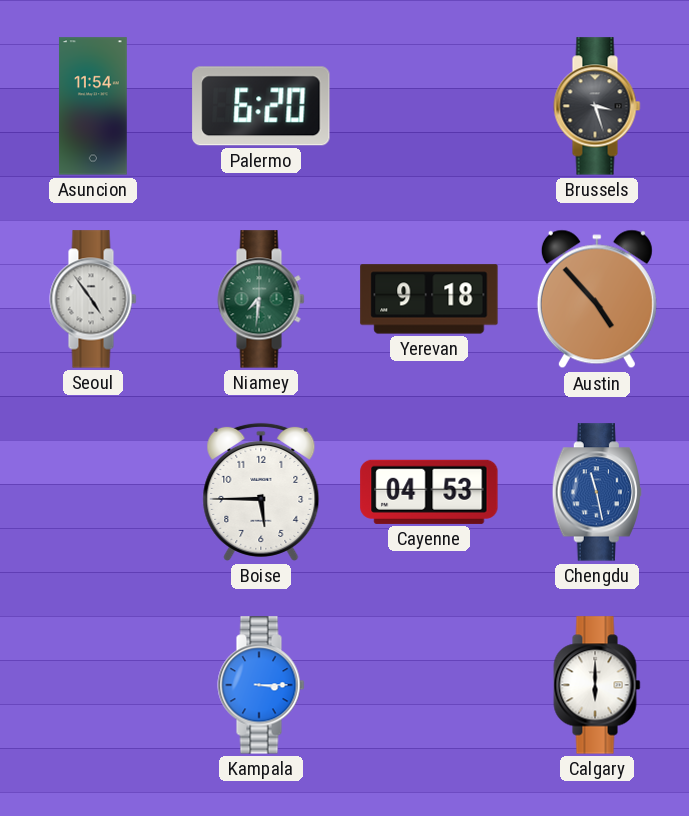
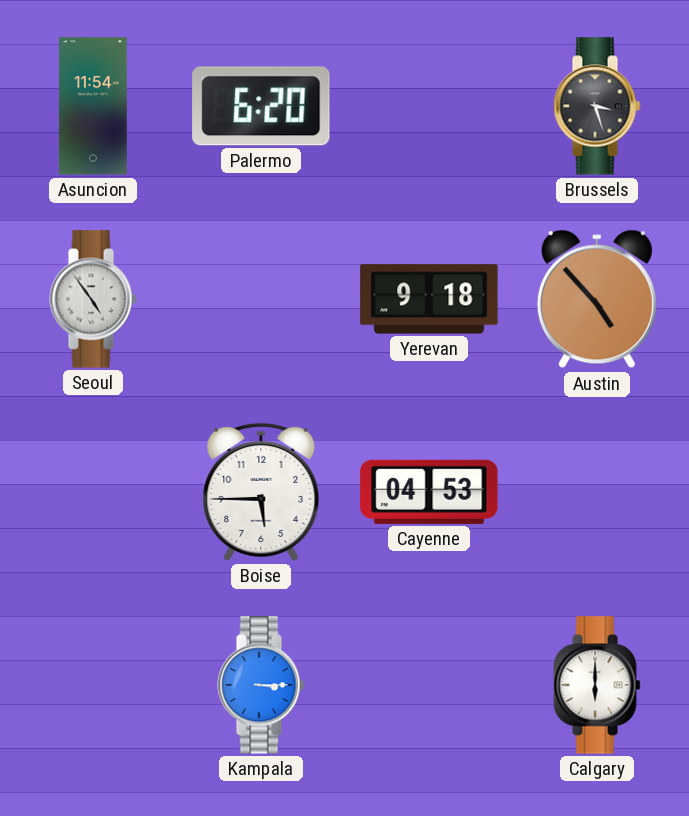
Niamey: 7:31 -> none (261, 299)
Chengdu: 11:28 -> none (597, 492)
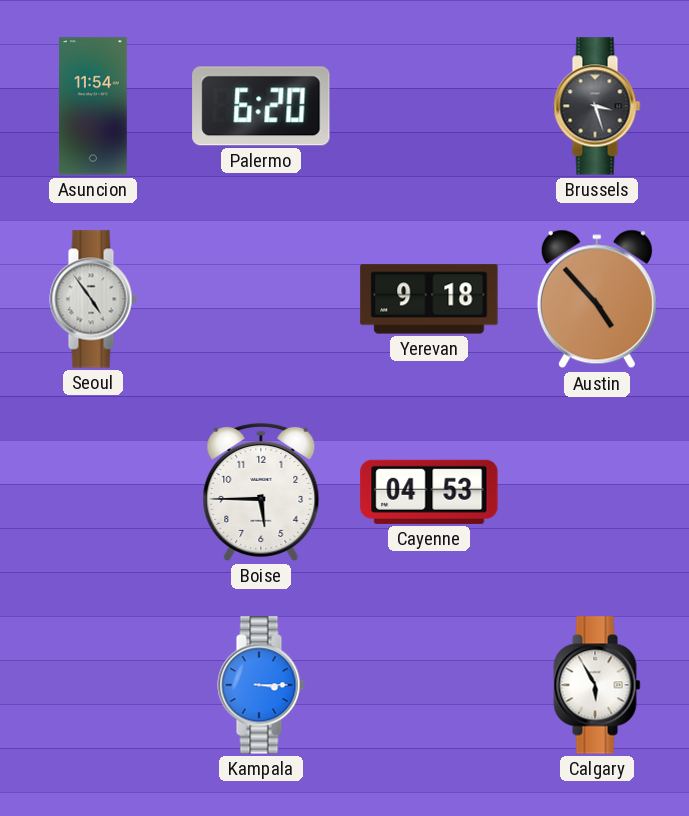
Calgary: 6:00 -> 5:55 (597, 685)
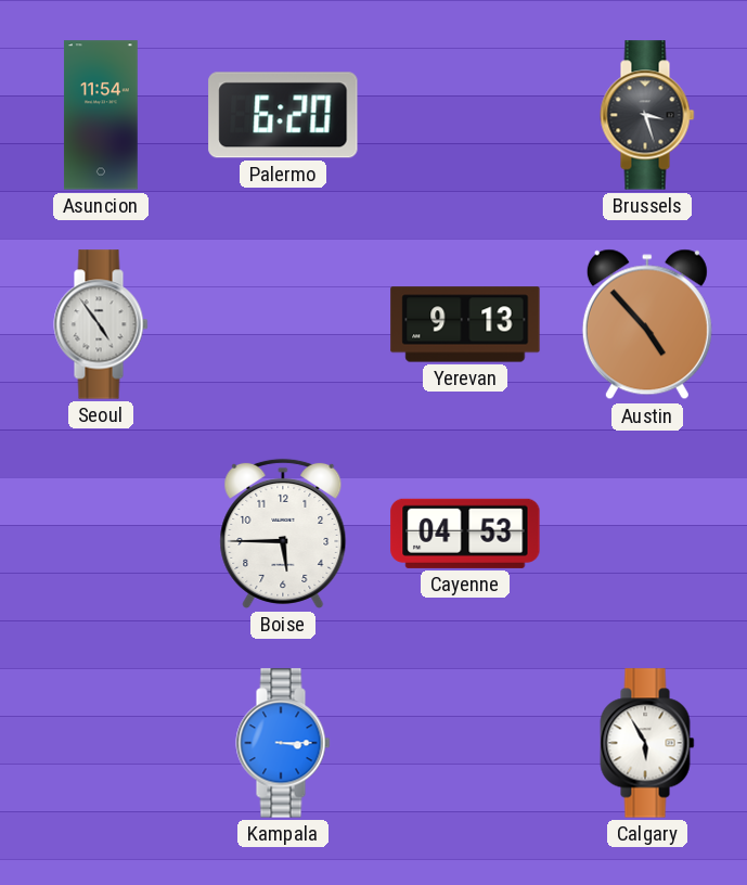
Yerevan: 9:18 -> 9:13 (465, 324)
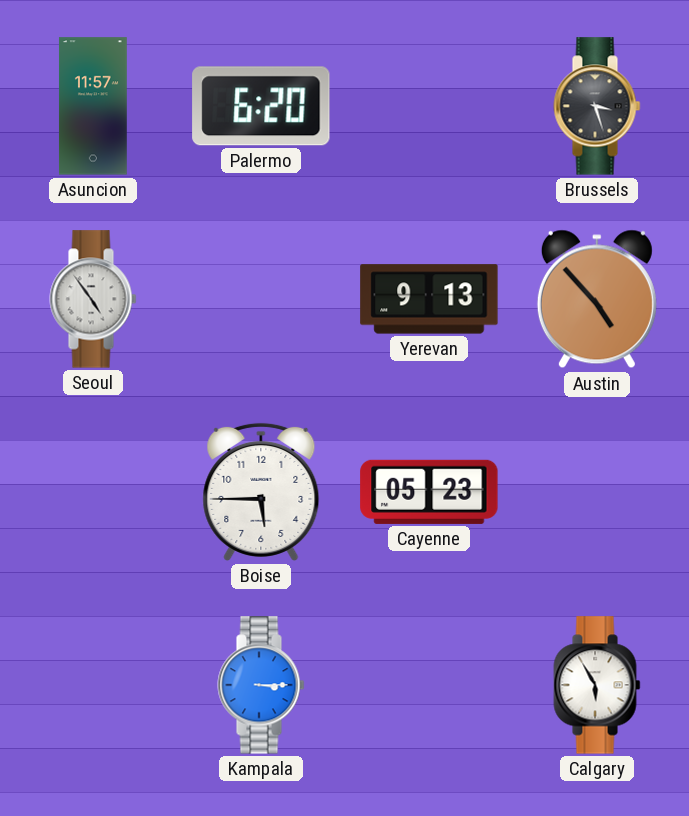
Asuncion: 11:54 -> 11:57 (93, 106)
Cayenne: 04:53 -> 05:23 (429, 492)
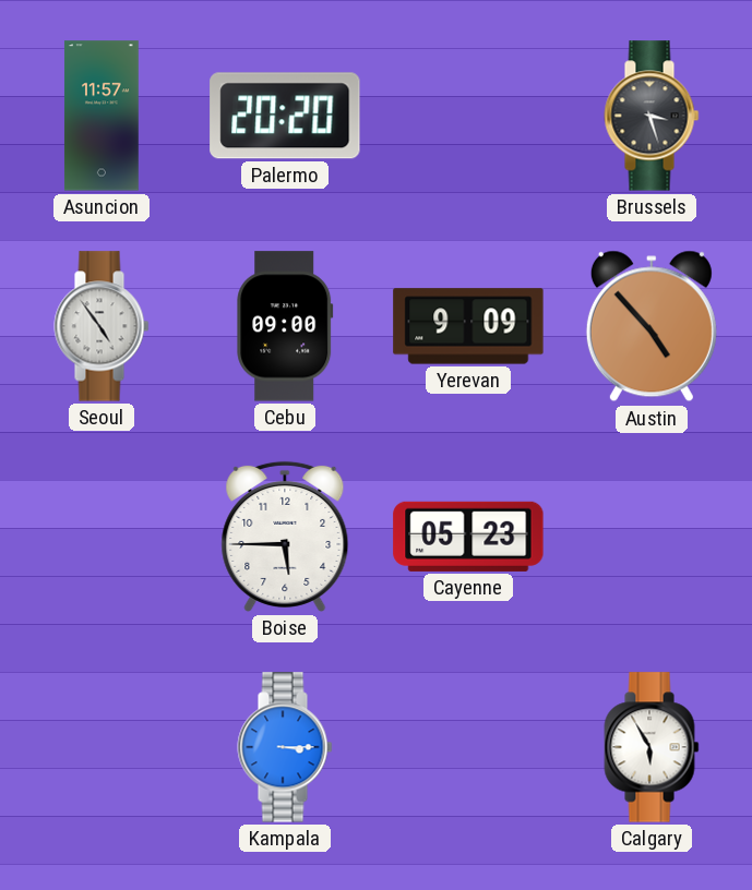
Palermo: 6:20 -> 20:20 (285, 116)
Cebu: none -> 09:00 (285, 326)
Yerevan: 9:13 -> 9:09 (468, 326)
